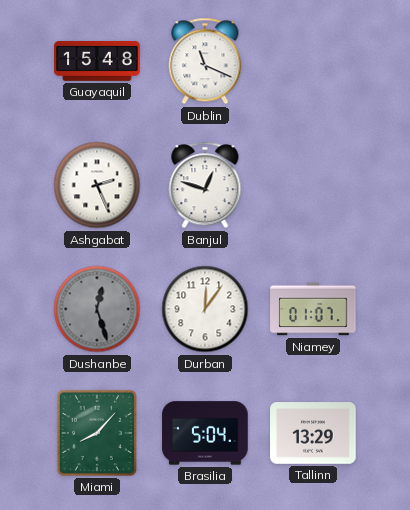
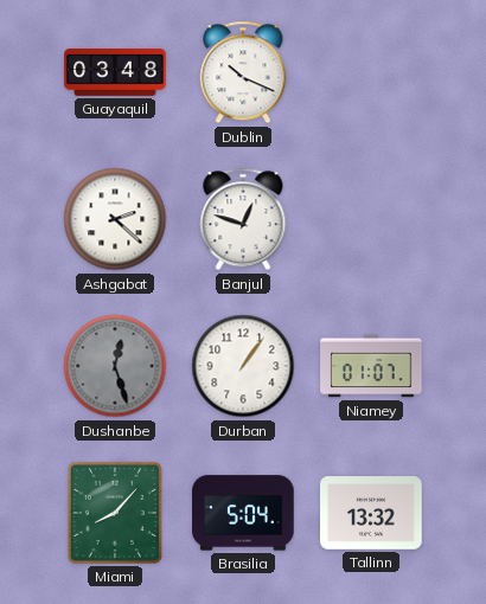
Guayaquil: 15:48 -> 03:48 (115, 73)
Dublin: 11:19 -> 10:19 (243, 72)
Ashgabat: 2:26 -> 2:22 (115, 219)
Durban: 12:06 -> 1:06 (243, 366)
Tallinn: 13:29 -> 13:32 (371, 513)
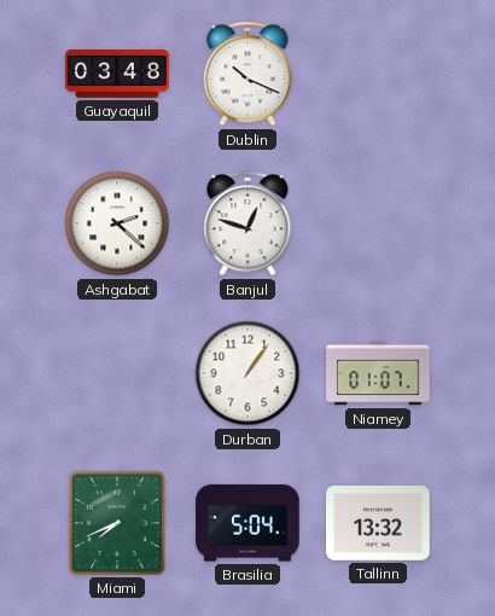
Dushanbe: 12:27 -> none (115, 366)
Miami: 8:07 -> 7:41 (117, 523)
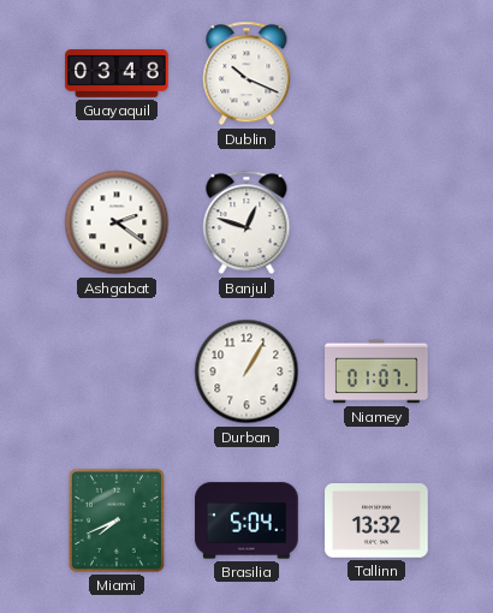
Ashgabat: 2:22 -> 2:21 (117, 222)
Durban: 1:06 -> 1:05 (246, 371)
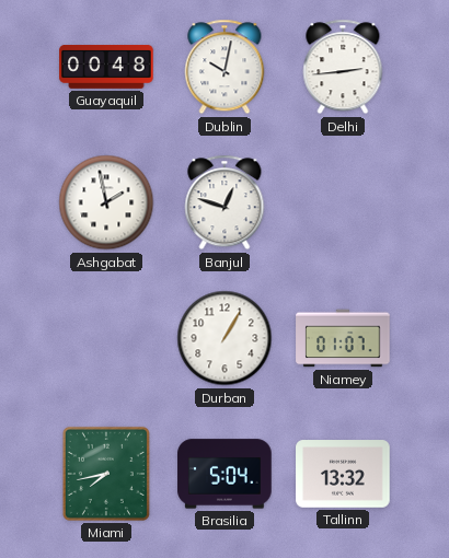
Guayaquil: 03:48 -> 00:48 (106, 68)
Dublin: 10:19 -> 10:02 (225, 67)
Delhi: none -> 2:44 (343, 67)
Ashgabat: 2:21 -> 1:58 (106, 202)
Miami: 7:41 -> 7:43 (106, 474)
